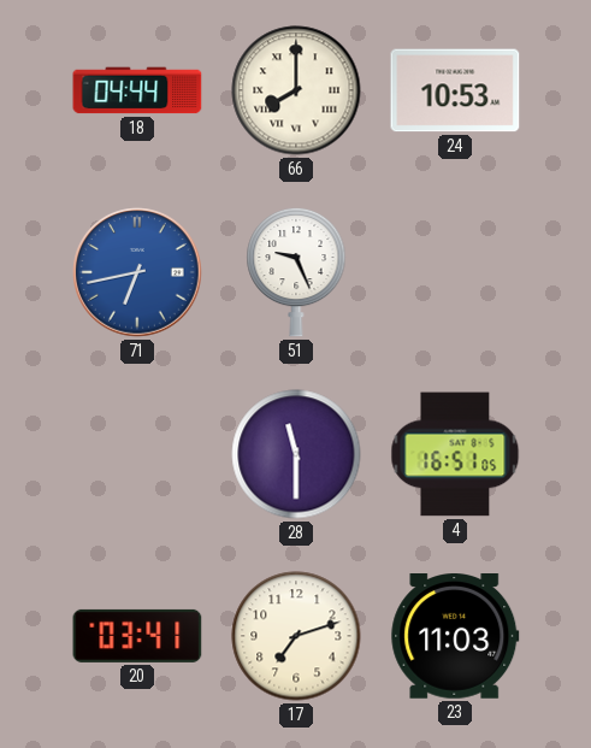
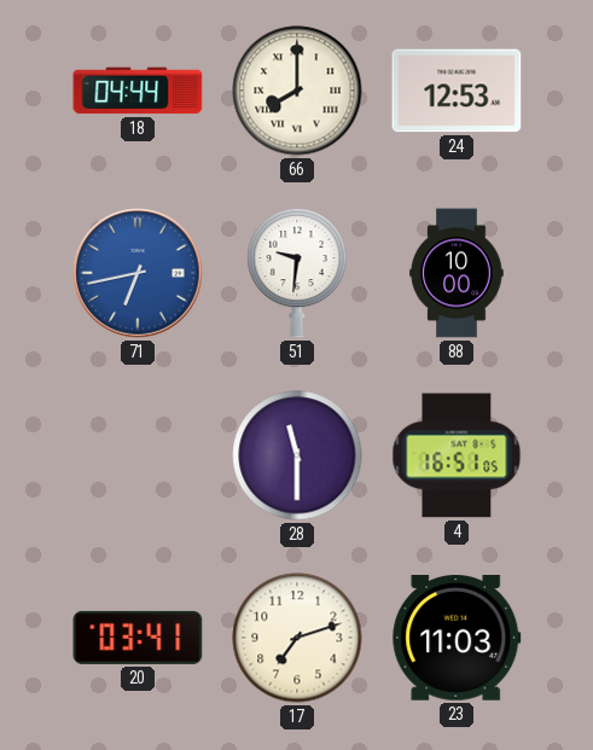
24: 10:53 -> 12:53 (457, 91)
51: 9:26 -> 9:31 (297, 273)
88: none -> 10:00 (457, 273)
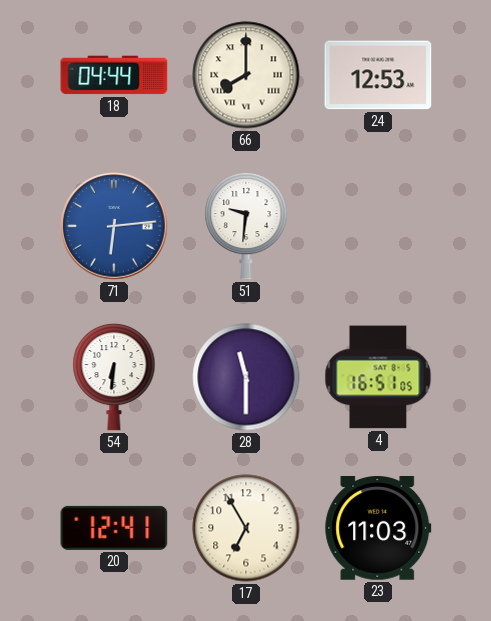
71: 6:43 -> 6:14 (114, 226)
88: 10:00 -> none (457, 273)
54: none -> 6:31 (114, 377)
20: 03:41 -> 12:41 (114, 528)
17: 7:12 -> 6:55 (246, 528)
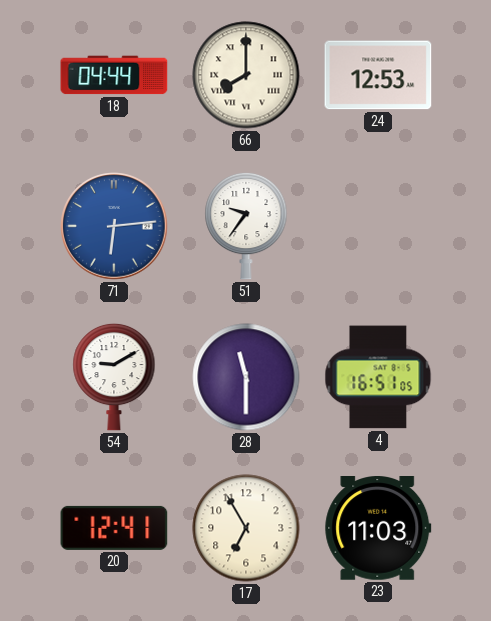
51: 9:31 -> 9:36 (246, 226)
54: 6:31 -> 9:10 (114, 377)
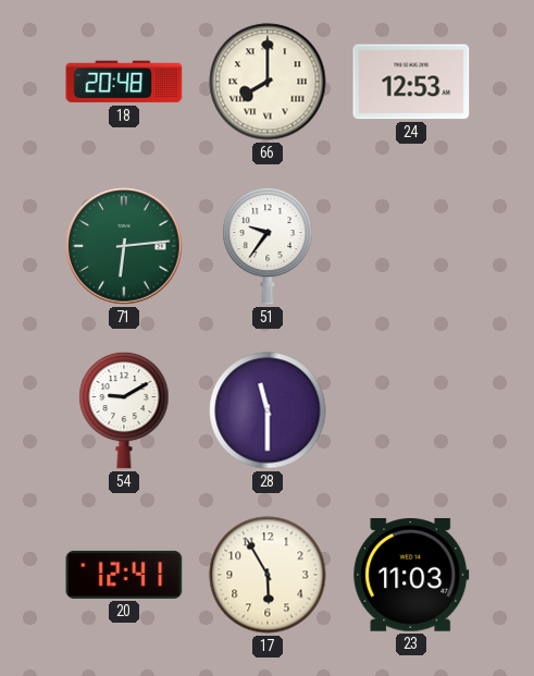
18: 04:44 -> 20:48 (124, 82)
71 dial: blue -> green (124, 246)
4: 16:51 -> none (378, 377)
17: 6:55 -> 5:55 (268, 575)
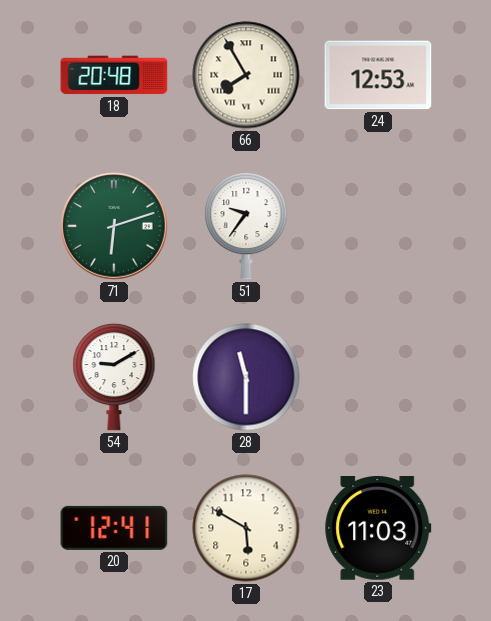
66: 8:00 -> 7:55 (246, 75)
71: 6:14 -> 6:12 (114, 226)
17: 5:55 -> 5:50 (246, 528)
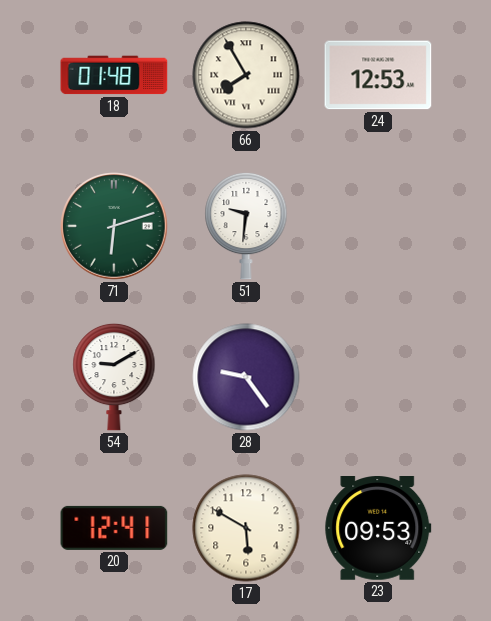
18: 20:48 -> 01:48 (114, 75)
51: 9:36 -> 9:31 (246, 226)
28: 11:30 -> 9:24 (246, 377)
23: 11:03 -> 09:53 (378, 528)
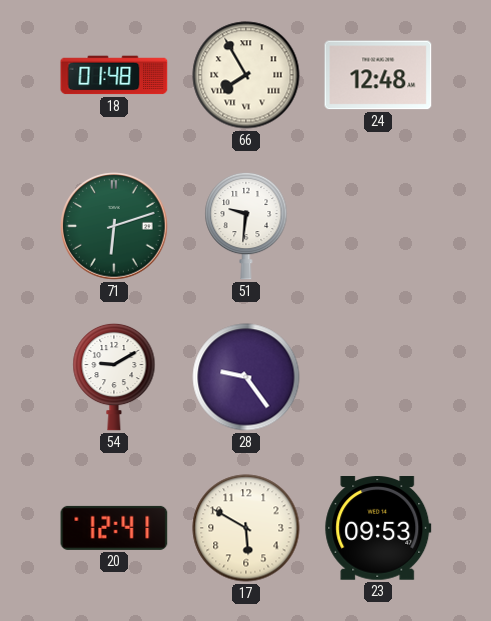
24: 12:53 -> 12:48 (378, 75)
